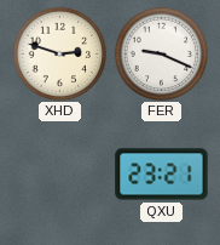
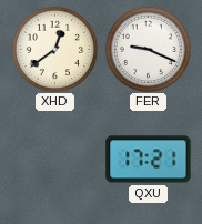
XHD: 2:48 -> 12:39 (54, 49)
QXU: 23:21 -> 17:21 (149, 160)
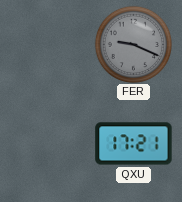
XHD: 12:39 -> none (54, 49)
FER dial: white -> grey (133, 44)
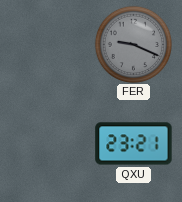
QXU: 17:21 -> 23:21 (134, 144)
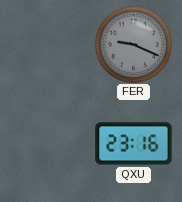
QXU: 23:21 -> 23:16 (134, 144)
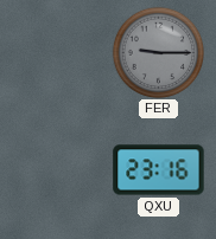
FER: 9:19 -> 9:15 (158, 52)
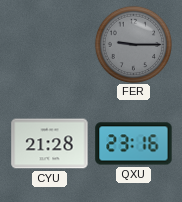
CYU: none -> 21:28 (50, 144)
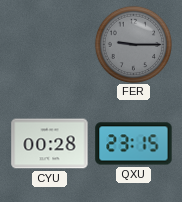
CYU: 21:28 -> 00:28 (50, 144)
QXU: 23:16 -> 23:15 (134, 144)
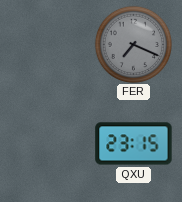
FER: 9:15 -> 7:19 (133, 44)
CYU: 00:28 -> none (50, 144)
